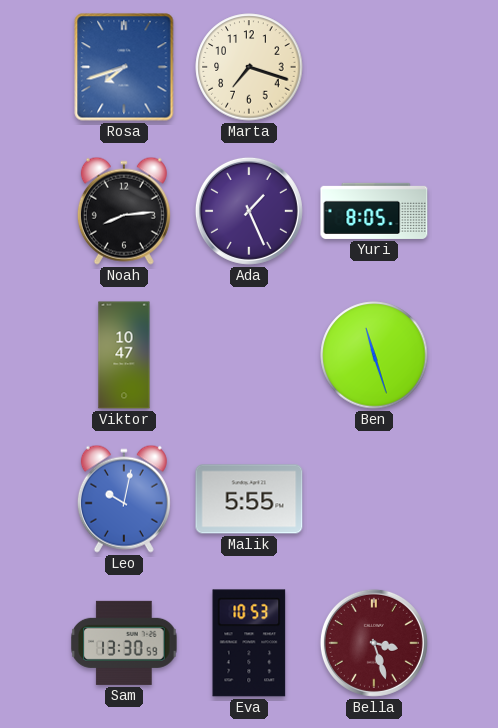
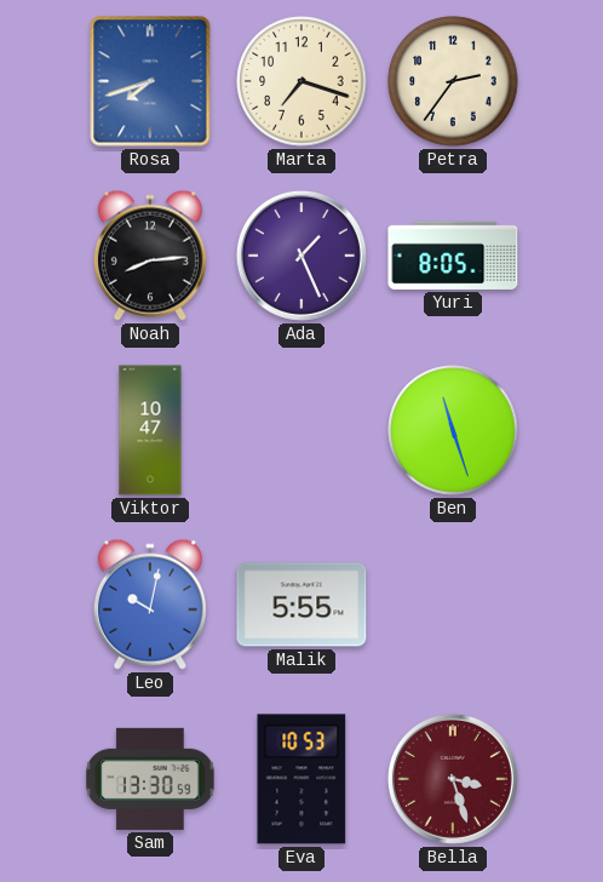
Petra: none -> 2:36 (453, 81)
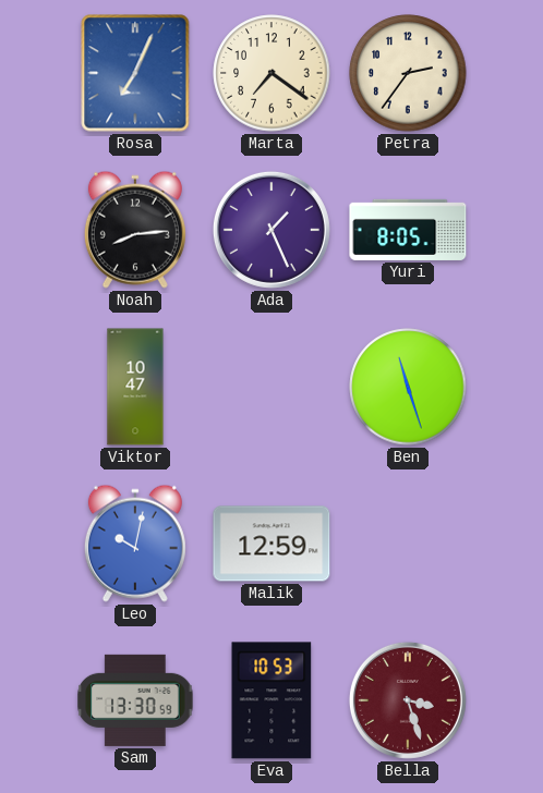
Rosa: 7:42 -> 7:04 (135, 73)
Marta: 7:18 -> 7:21 (271, 73)
Malik: 5:55 -> 12:59 (271, 544)
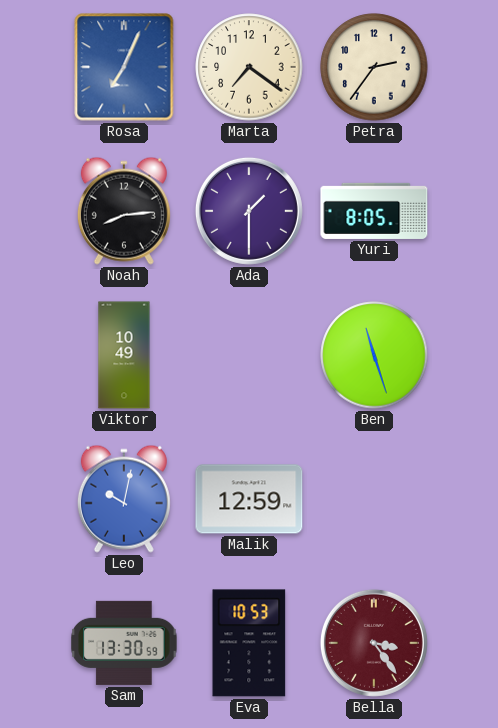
Ada: 1:26 -> 1:30 (249, 211)
Viktor: 10:47 -> 10:49 (124, 355)
Bella: 3:27 -> 3:24 (374, 643)
